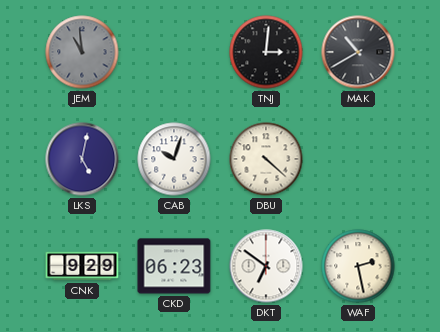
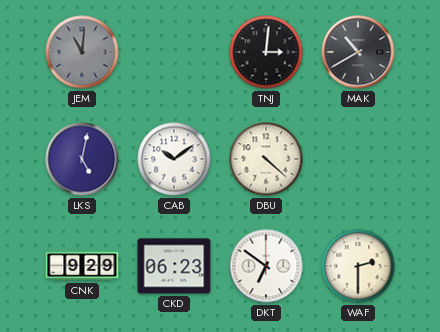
JEM: 10:59 -> 11:01 (82, 52)
CAB: 10:03 -> 10:09 (174, 159)
WAF: 2:28 -> 2:30 (358, 266)
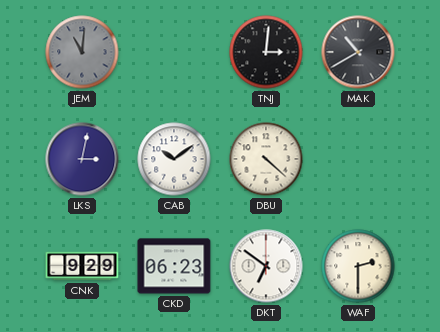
LKS: 5:02 -> 3:02 (82, 159)
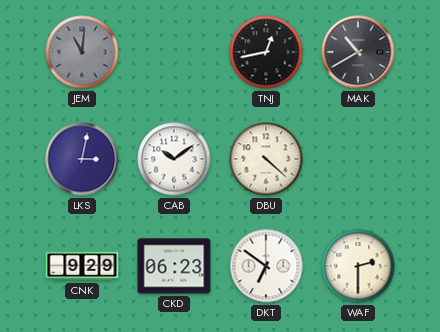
TNJ: 3:01 -> 12:43 (266, 52)
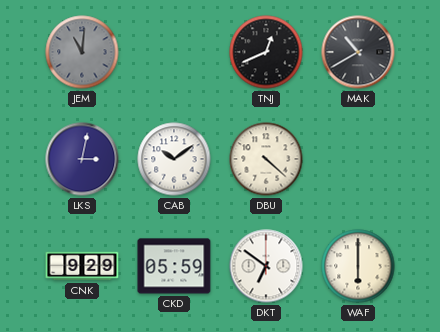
TNJ: 12:43 -> 12:41 (266, 52)
CKD: 06:23 -> 05:59 (174, 266)
WAF: 2:30 -> 6:00 (358, 266)
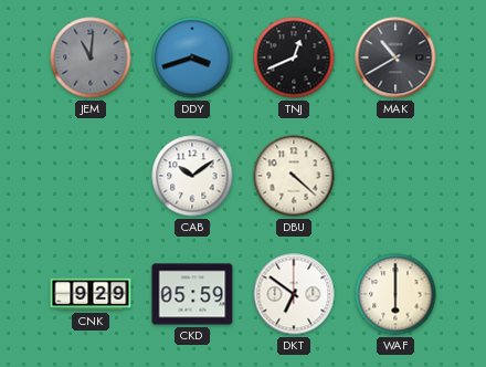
DDY: none -> 3:42 (192, 57)
LKS: 3:02 -> none (82, 159)
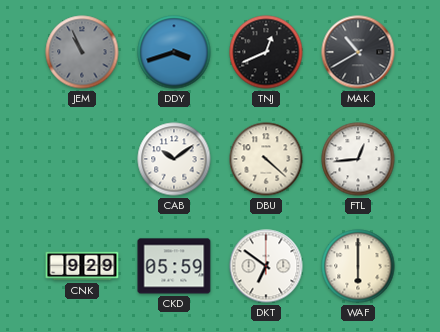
JEM: 11:01 -> 10:56 (82, 52)
FTL: none -> 12:44 (358, 159)
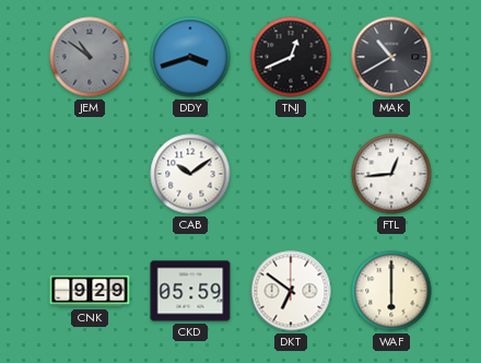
JEM: 10:56 -> 10:51 (90, 57)
DBU: 4:22 -> none (266, 159)
